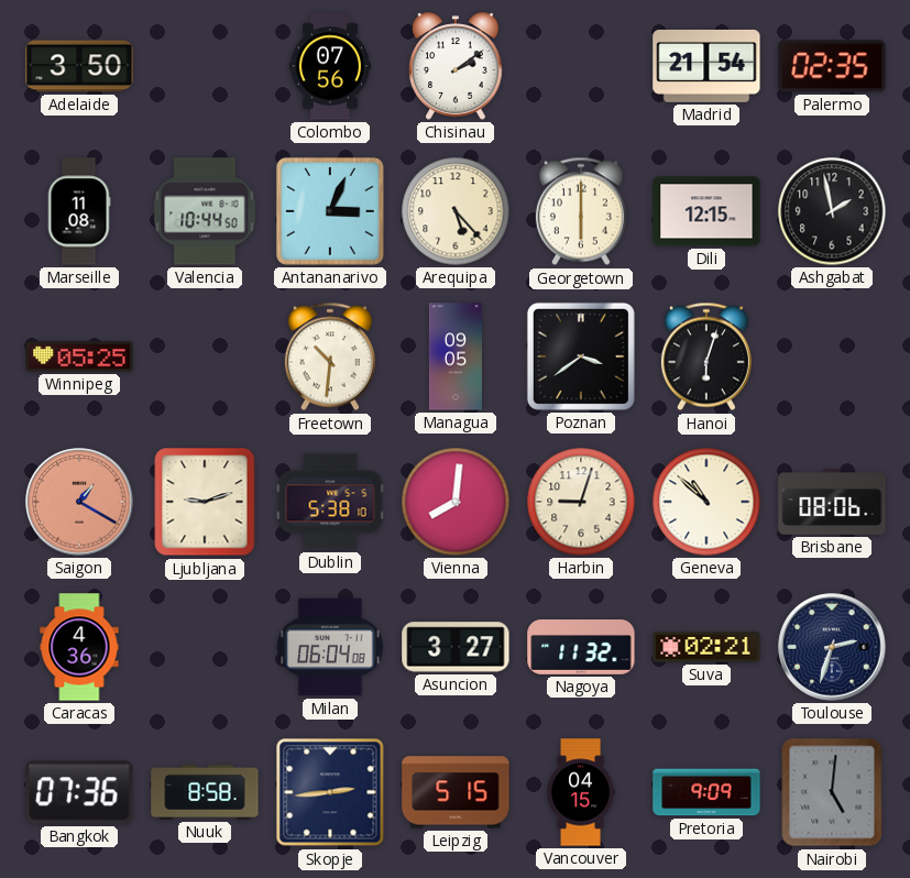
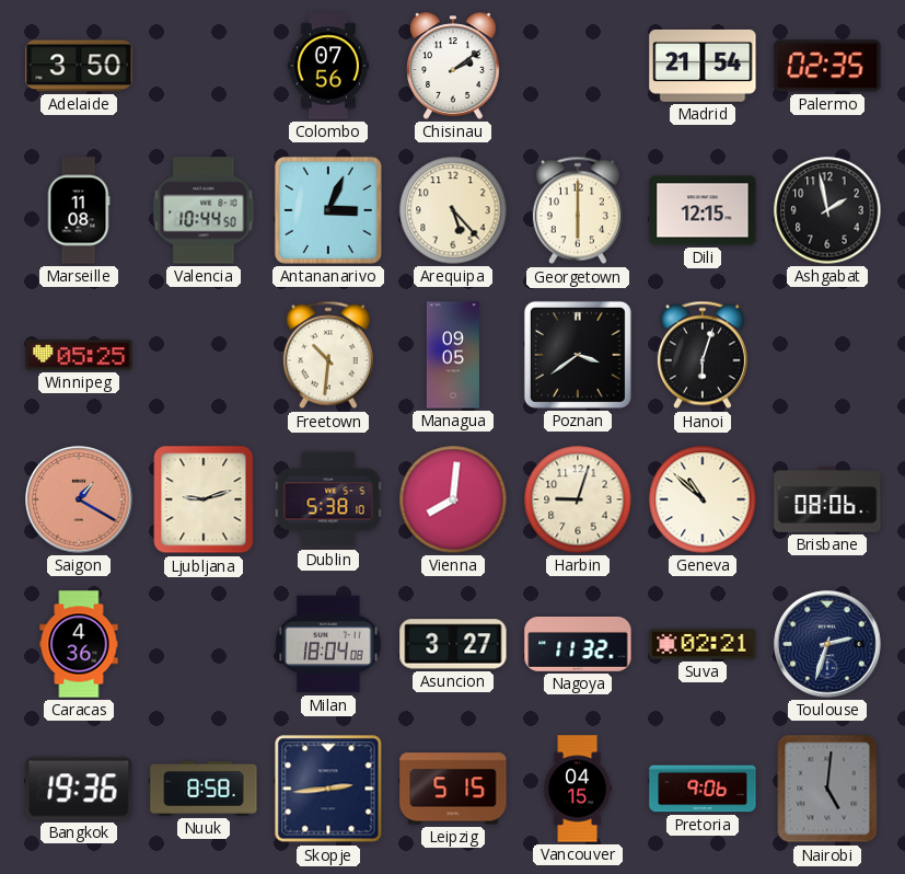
Milan: 06:04 -> 18:04 (328, 644)
Bangkok: 07:36 -> 19:36 (79, 789)
Pretoria: 9:09 -> 9:06 (703, 789)
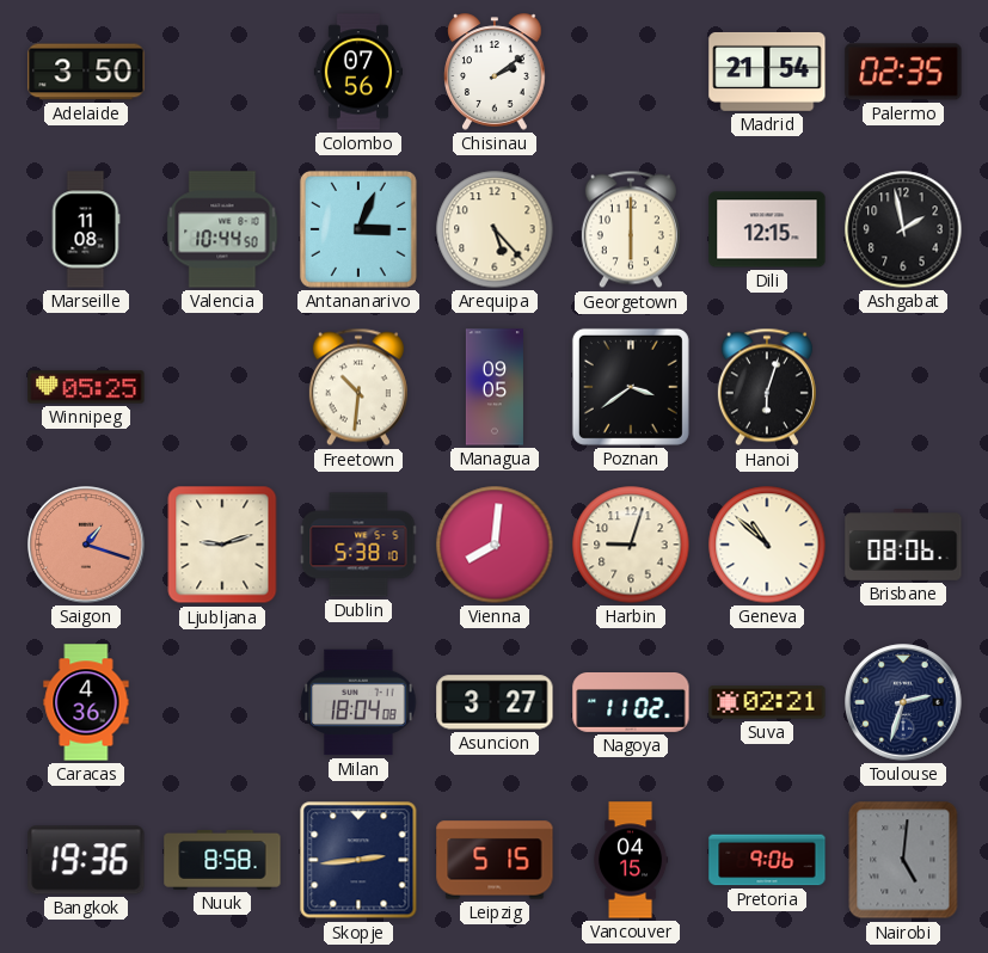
Saigon: 1:20 -> 1:18 (86, 545)
Nagoya: 11:32 -> 11:02 (631, 703)
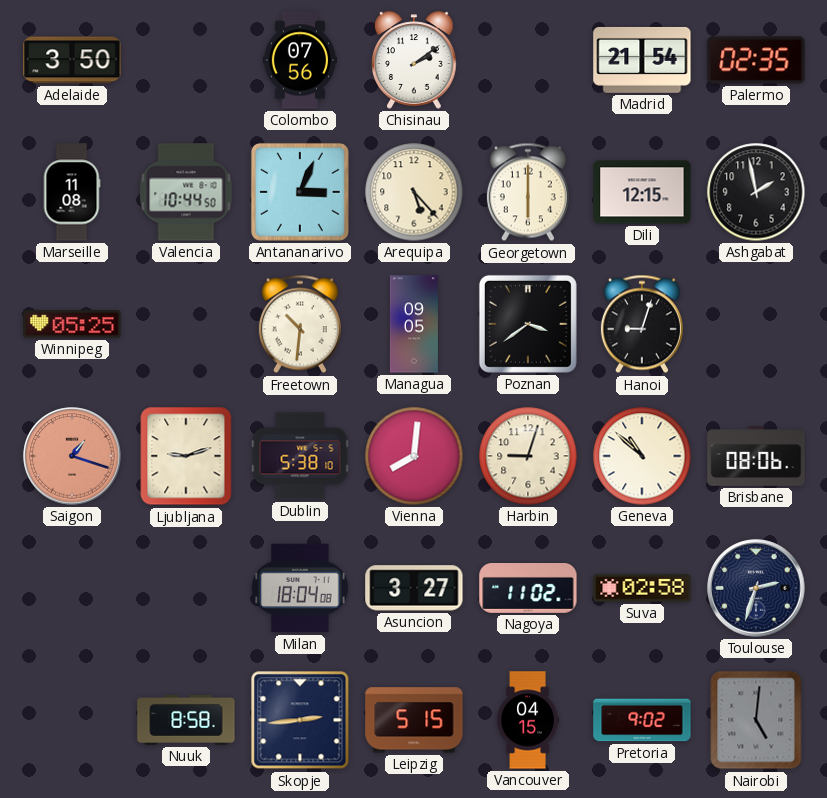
Hanoi: 6:03 -> 9:03 (642, 324)
Caracas: 4:36 -> none (86, 702)
Suva: 02:21 -> 02:58 (642, 588)
Bangkok: 19:36 -> none (86, 860)
Pretoria: 9:06 -> 9:02 (642, 720)
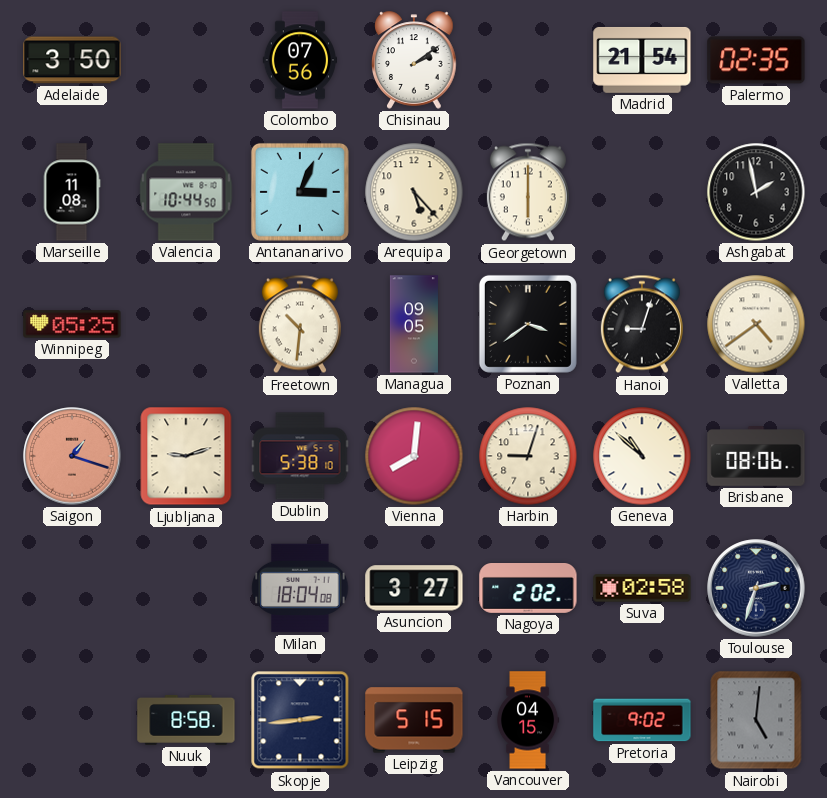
Dili: 12:15 -> none (642, 192)
Valletta: none -> 4:39 (756, 324)
Nagoya: 11:02 -> 2:02 (528, 589)
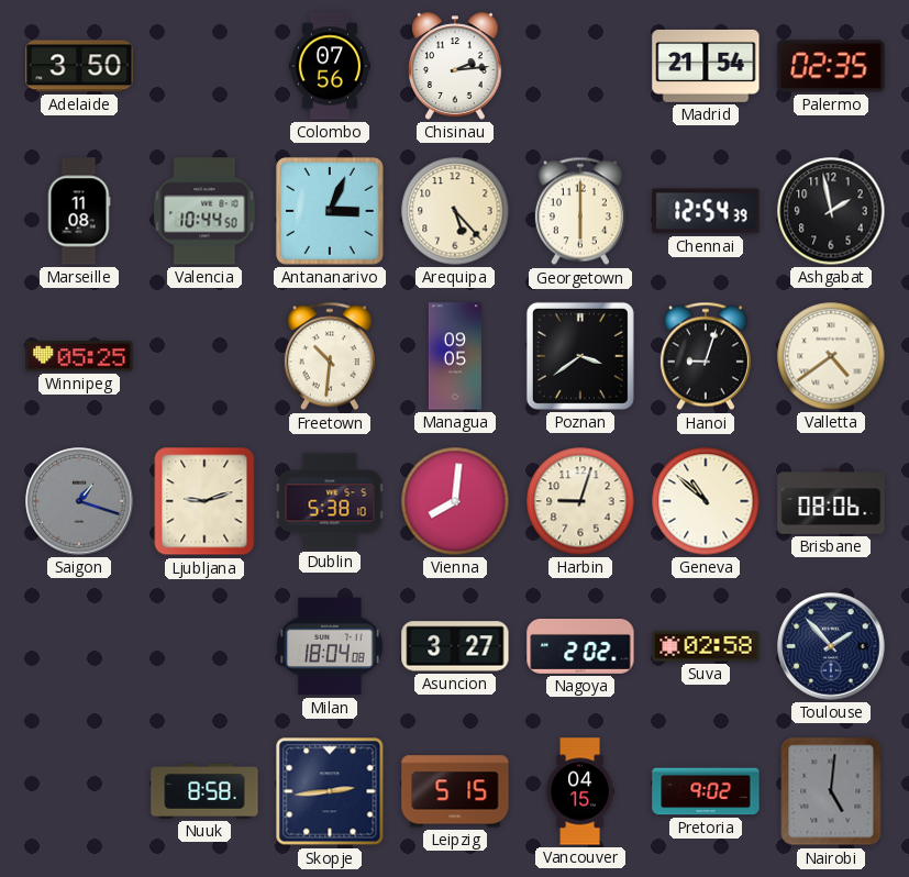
Chisinau: 2:09 -> 2:14 (455, 66)
Chennai: none -> 12:54 (706, 211)
Saigon dial: salmon -> grey (79, 501)
Toulouse: 2:33 -> 1:53 (831, 646)
